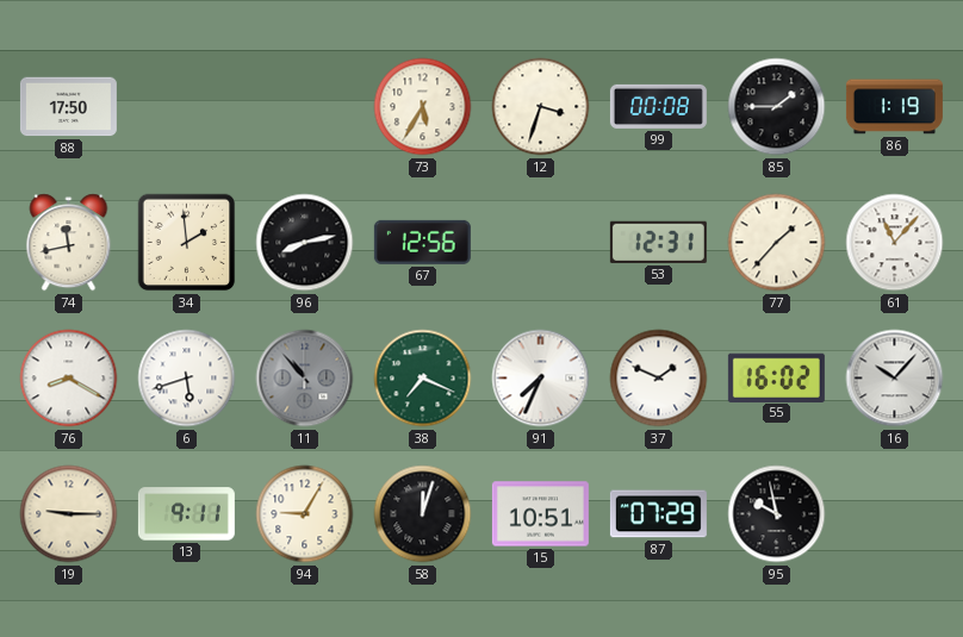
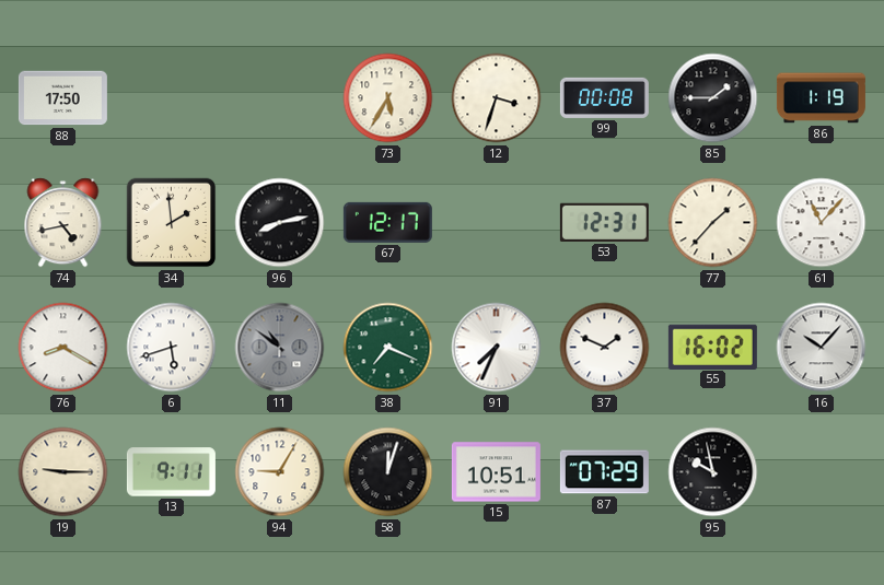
74: 11:43 -> 4:43 (63, 223)
67: 12:56 -> 12:17 (387, 222)
11: 10:53 -> 10:51 (280, 348)
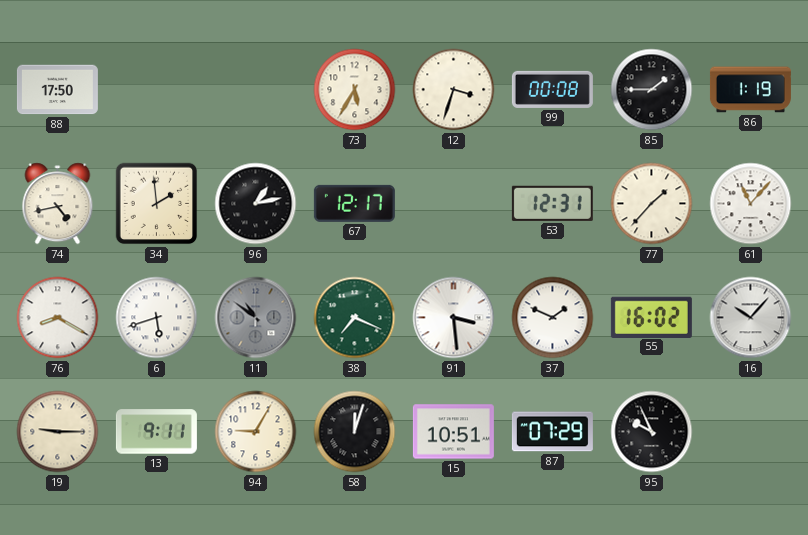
96: 8:13 -> 1:13 (256, 204)
91: 7:34 -> 3:29 (454, 318)
95: 9:58 -> 9:56 (652, 432)
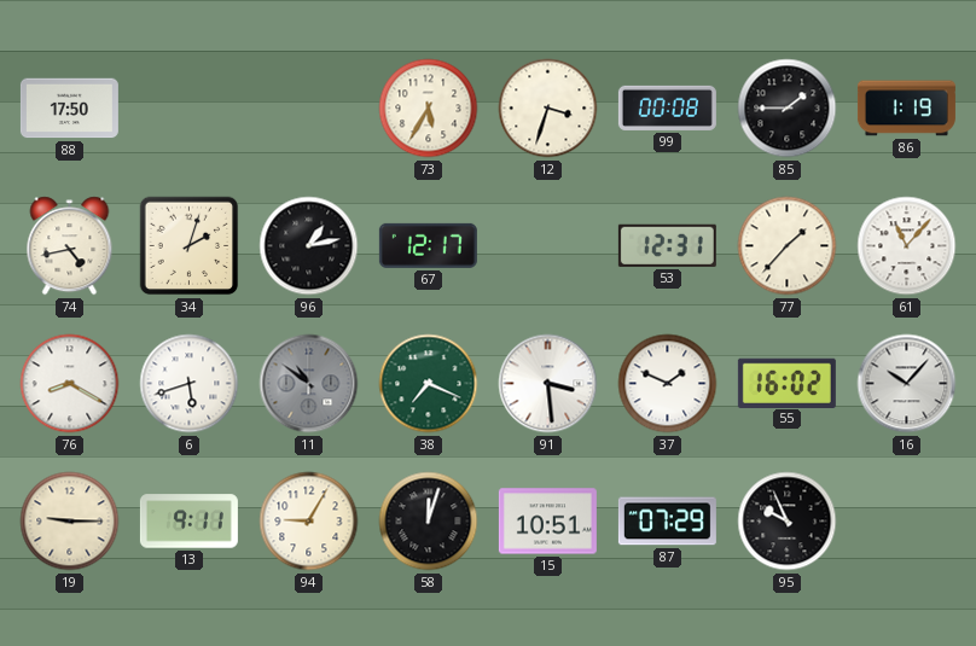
34: 1:59 -> 2:03 (190, 246)
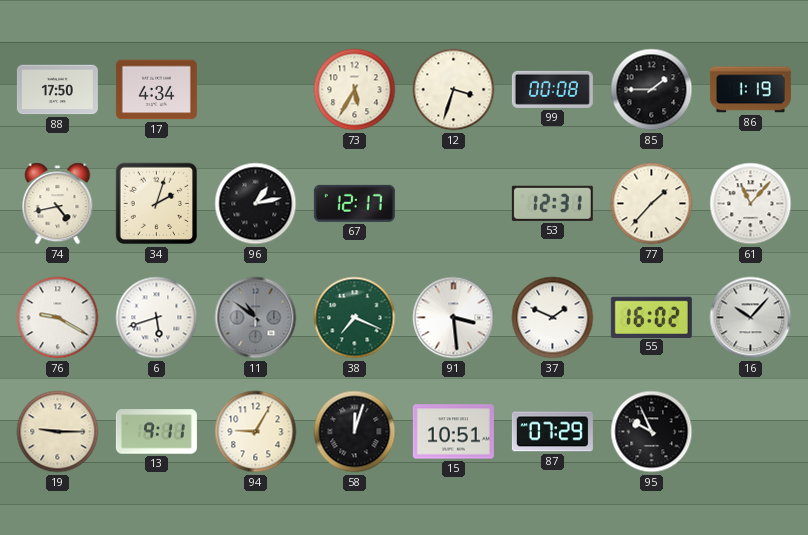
17: none -> 4:34 (156, 90)
76: 8:20 -> 9:20 (58, 318)
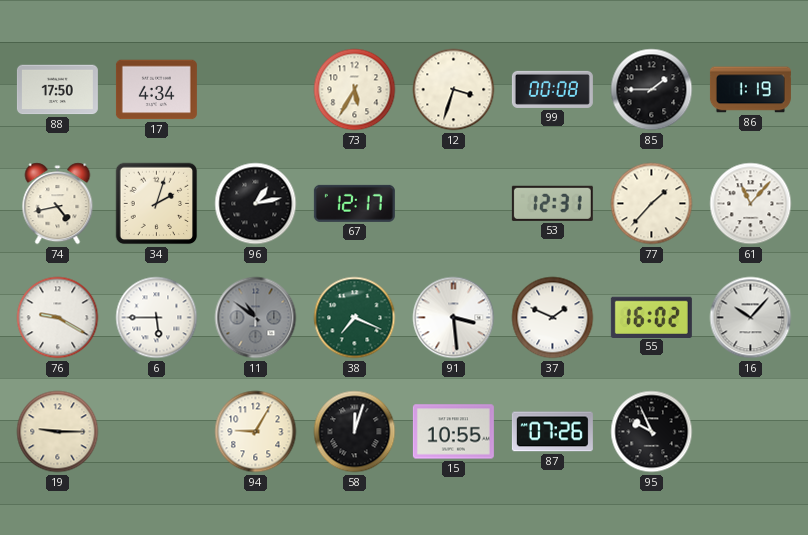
6: 5:42 -> 5:45 (157, 318)
13: 9:11 -> none (156, 432)
15: 10:51 -> 10:55 (453, 432)
87: 07:29 -> 07:26 (552, 432)
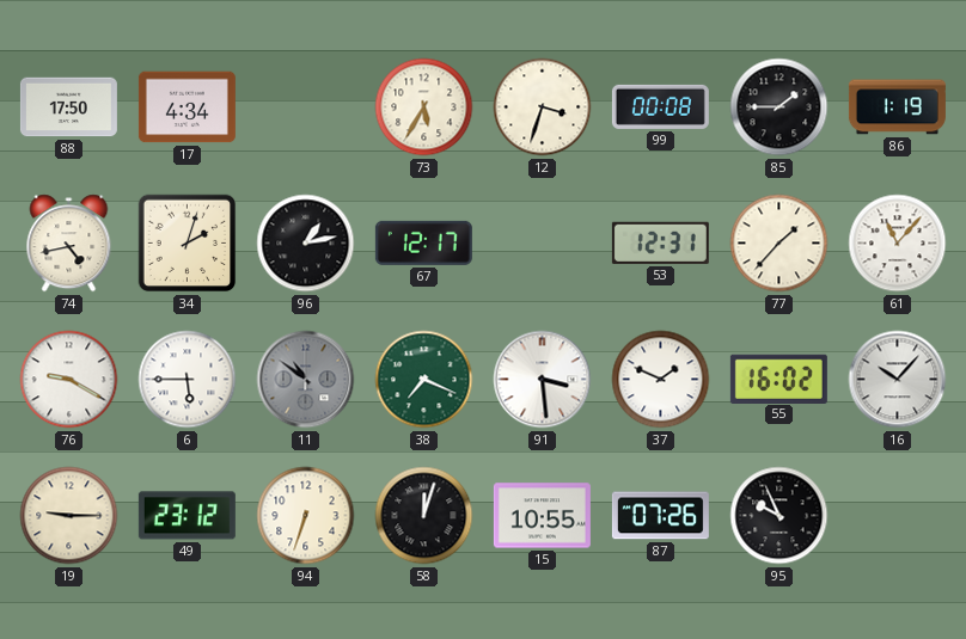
49: none -> 23:12 (187, 516)
94: 9:05 -> 6:33 (306, 516)
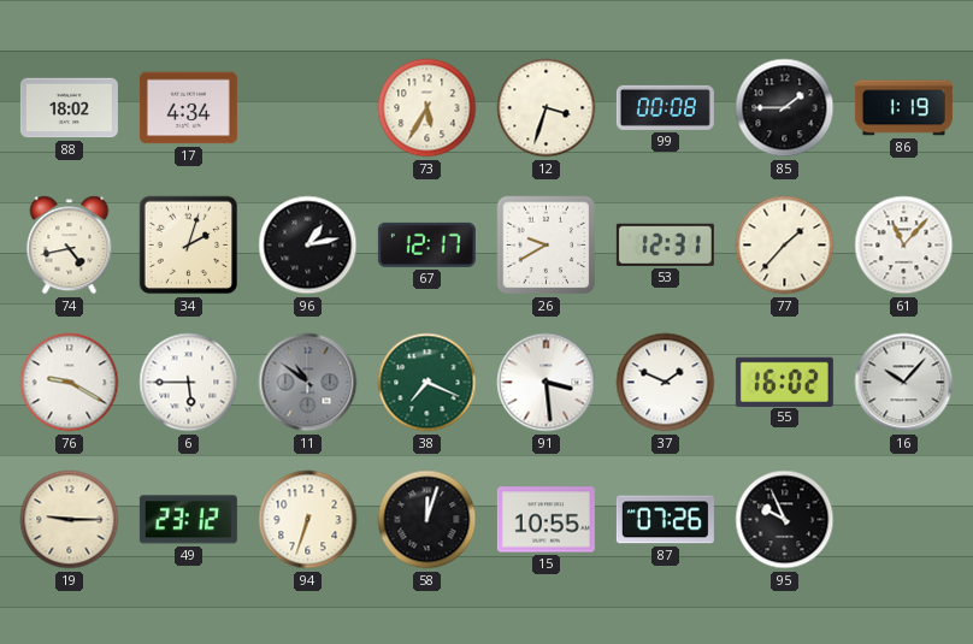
88: 17:50 -> 18:02 (69, 108)
26: none -> 9:40 (547, 246)
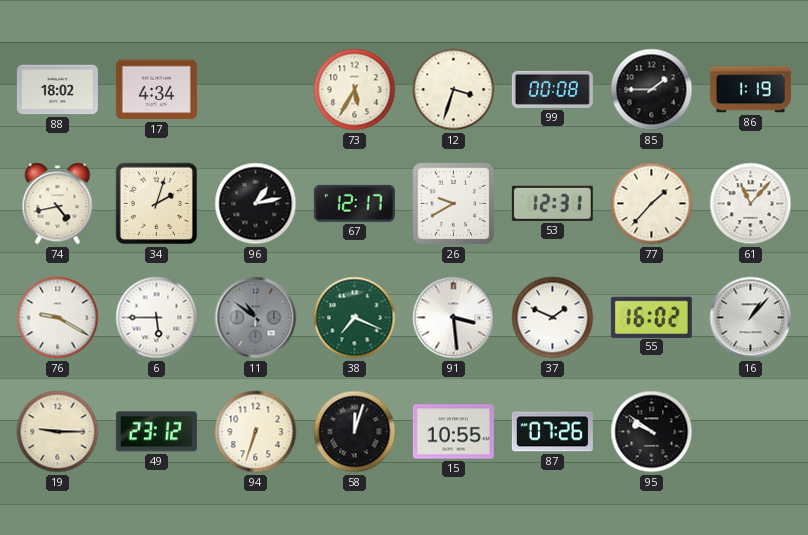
16: 10:07 -> 1:07 (751, 318)
95: 9:56 -> 9:51 (652, 432)
